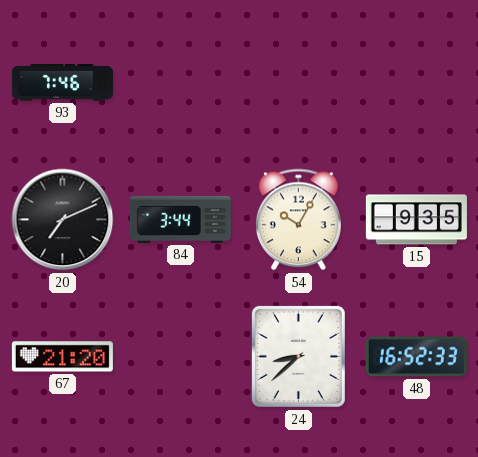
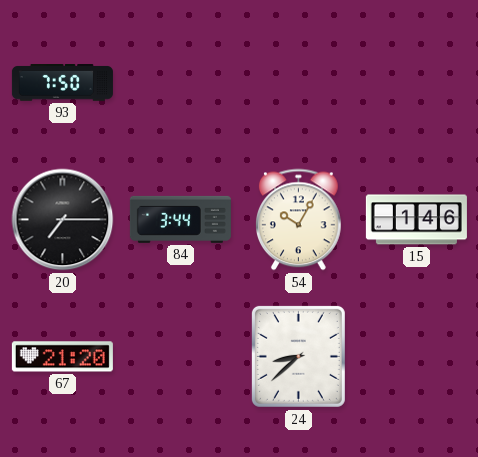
93: 7:46 -> 7:50 (62, 83)
20: 7:11 -> 7:15 (63, 220)
15: 9:35 -> 1:46 (416, 220)
48: 16:52 -> none (416, 357)
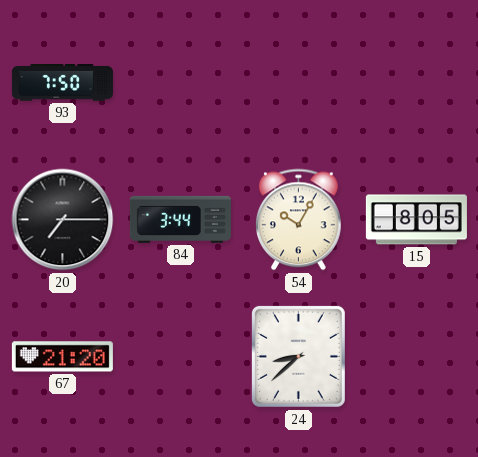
15: 1:46 -> 8:05 (416, 220)
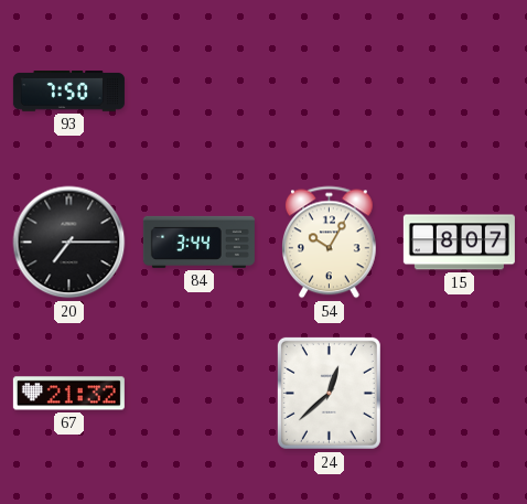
15: 8:05 -> 8:07 (459, 243)
67: 21:20 -> 21:32 (68, 394)
24: 8:38 -> 12:38 (329, 393)
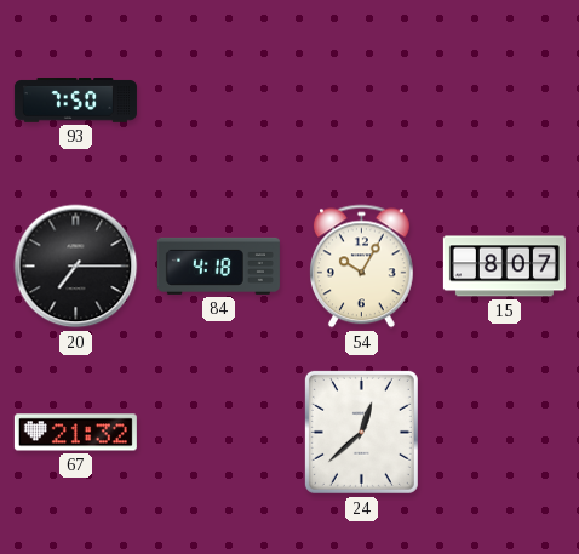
84: 3:44 -> 4:18 (218, 265)
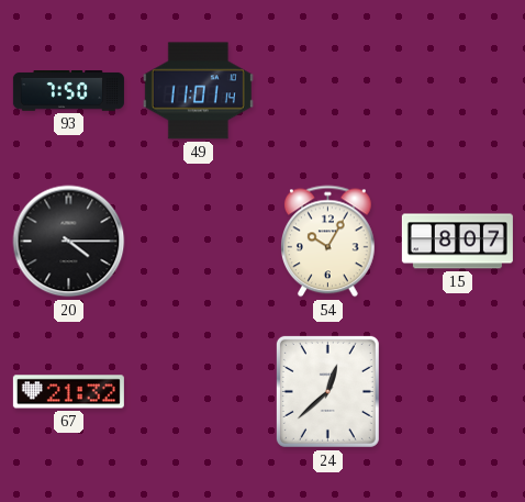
49: none -> 11:01 (198, 91)
20: 7:15 -> 4:15 (69, 242)
84: 4:18 -> none (218, 265)
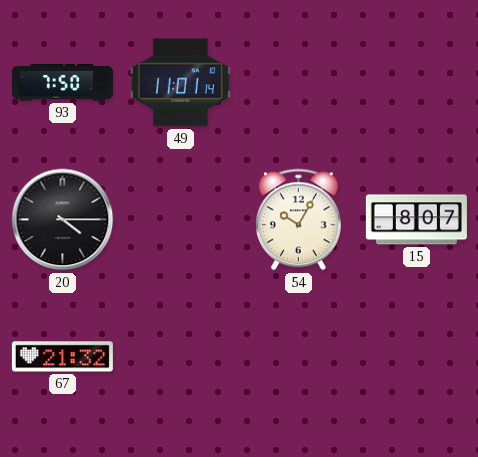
24: 12:38 -> none (327, 391)
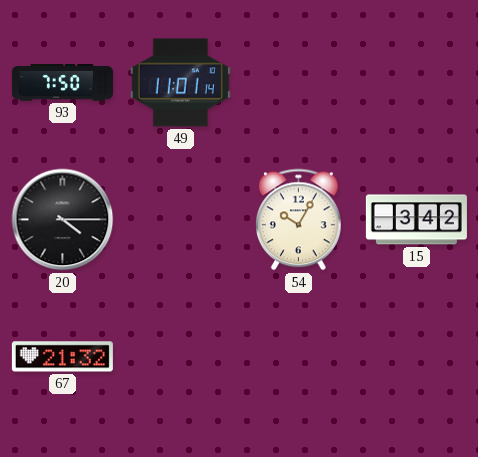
15: 8:07 -> 3:42 (416, 220)
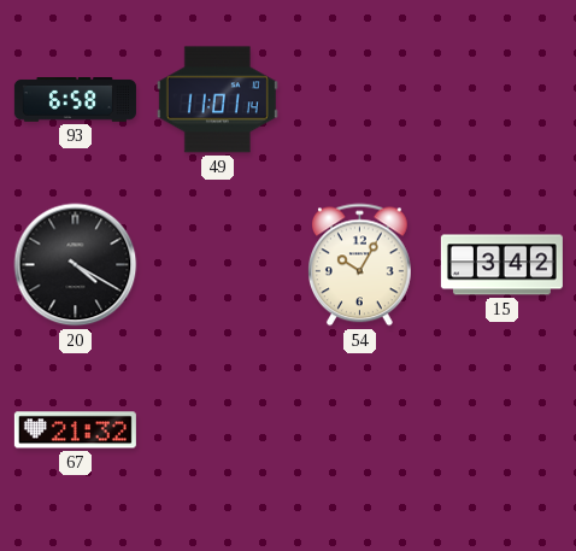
93: 7:50 -> 6:58 (75, 100)
20: 4:15 -> 4:20 (76, 265)
